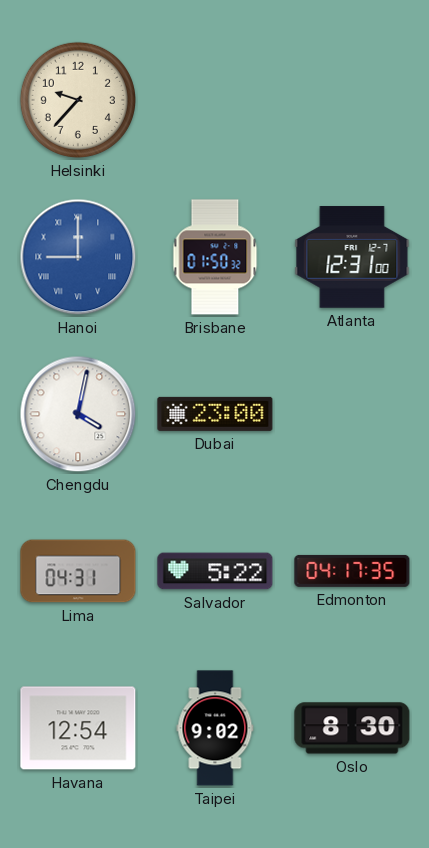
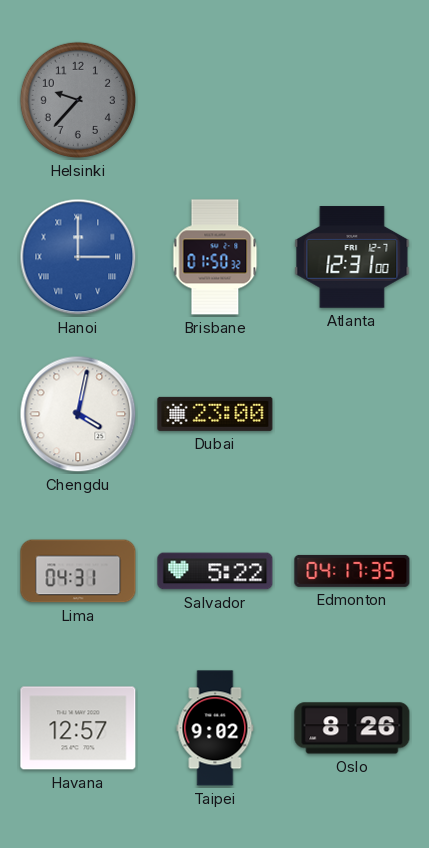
Helsinki dial: cream -> grey (78, 100)
Hanoi: 9:00 -> 3:00 (78, 257)
Havana: 12:54 -> 12:57 (78, 728)
Oslo: 8:30 -> 8:26 (352, 728)
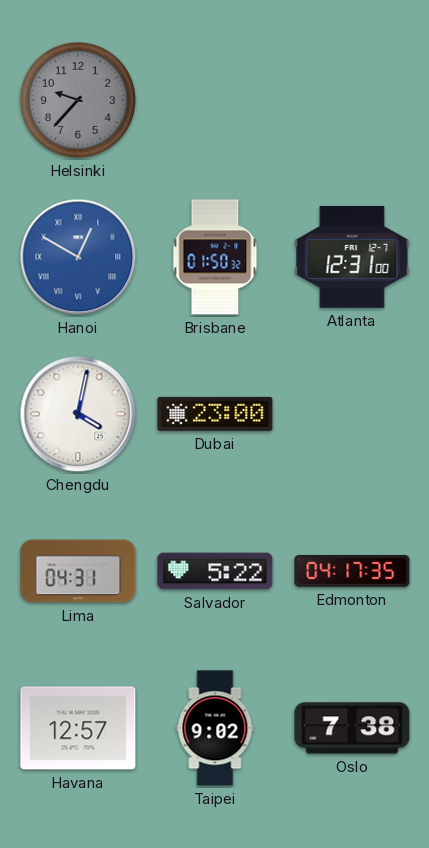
Hanoi: 3:00 -> 12:50 (78, 257)
Oslo: 8:26 -> 7:38 (352, 728)
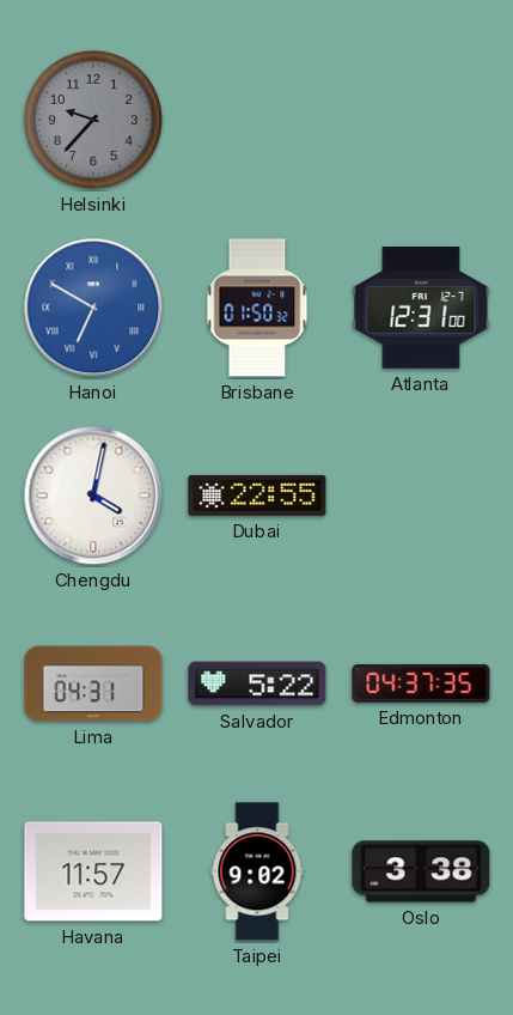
Hanoi: 12:50 -> 6:50 (93, 308)
Dubai: 23:00 -> 22:55 (257, 496)
Edmonton: 04:17 -> 04:37 (421, 683)
Havana: 12:57 -> 11:57 (93, 871)
Oslo: 7:38 -> 3:38 (421, 871)
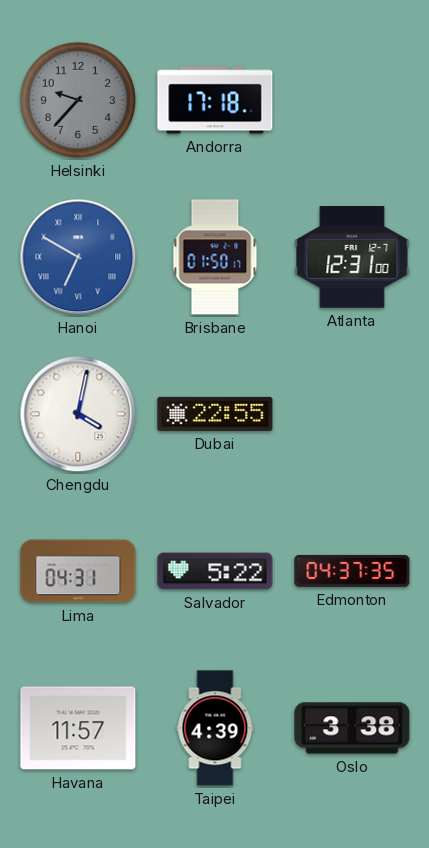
Andorra: none -> 17:18 (215, 100)
Brisbane: 01:50:32 -> 01:50:17 (215, 257)
Taipei: 9:02 -> 4:39 (215, 728)
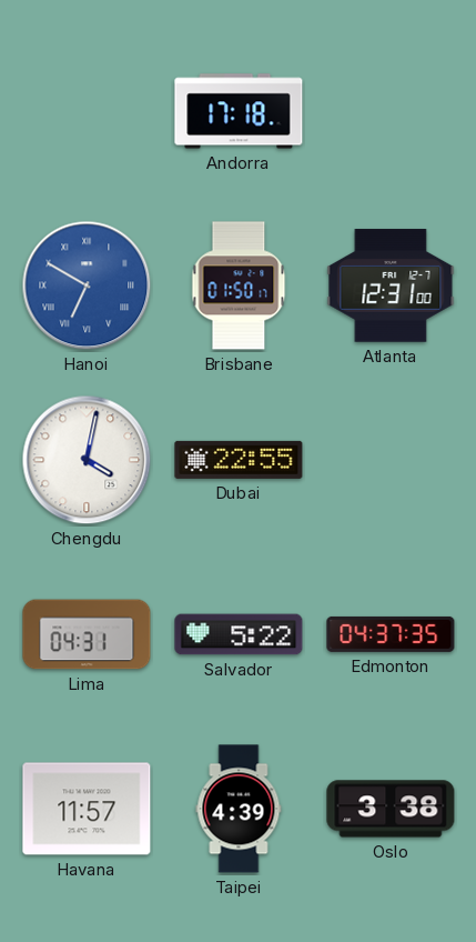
Helsinki: 9:37 -> none (78, 100)
